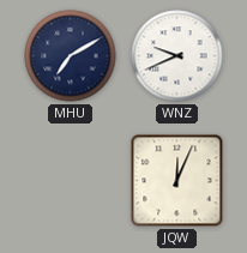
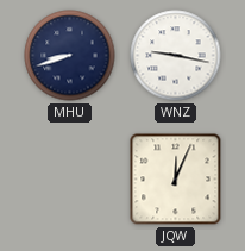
MHU: 7:10 -> 8:42 (70, 56)
WNZ: 9:41 -> 9:17 (176, 56)
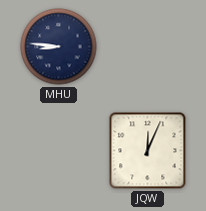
MHU: 8:42 -> 8:46 (59, 47)
WNZ: 9:17 -> none (176, 56)
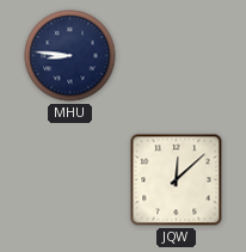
JQW: 12:04 -> 12:08 (177, 180)
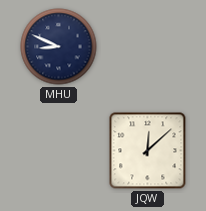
MHU: 8:46 -> 8:49 (59, 47)
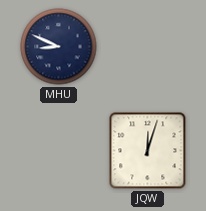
JQW: 12:08 -> 12:03 (148, 151)
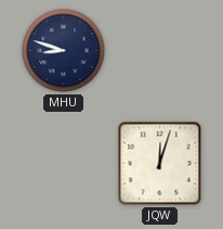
MHU: 8:49 -> 8:48 (64, 51)
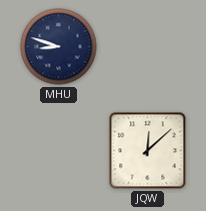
JQW: 12:03 -> 12:08 (148, 151)
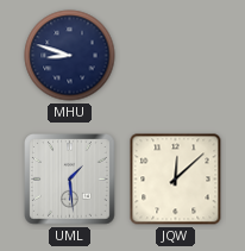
UML: none -> 1:29 (70, 180)
